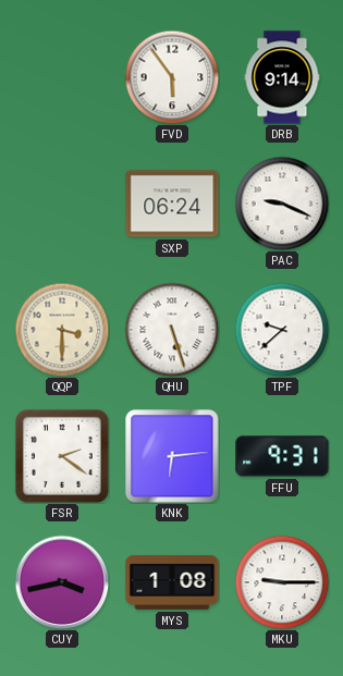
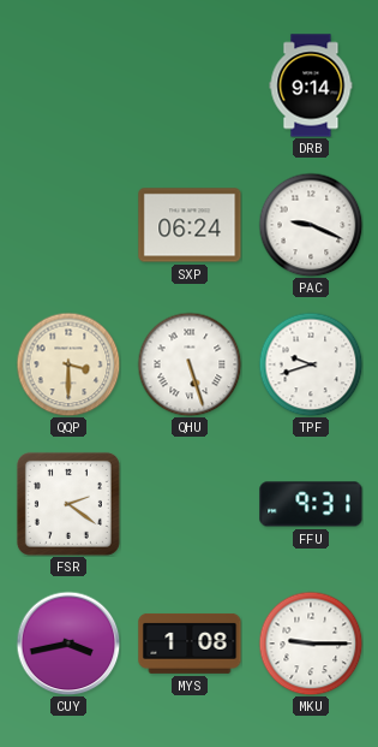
FVD: 5:54 -> none (172, 77)
TPF: 9:38 -> 9:42 (311, 364)
KNK: 6:14 -> none (172, 456)
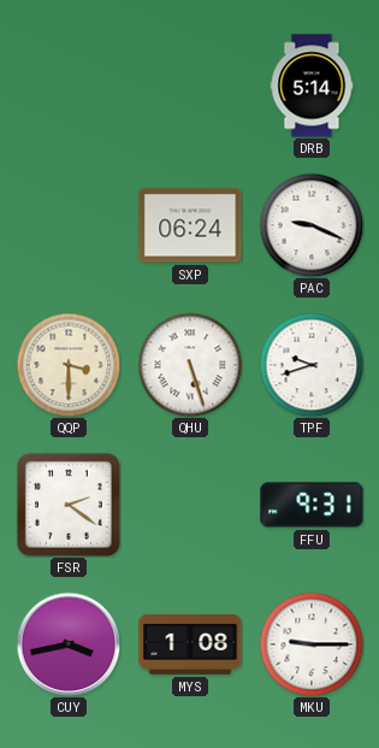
DRB: 9:14 -> 5:14 (312, 86)
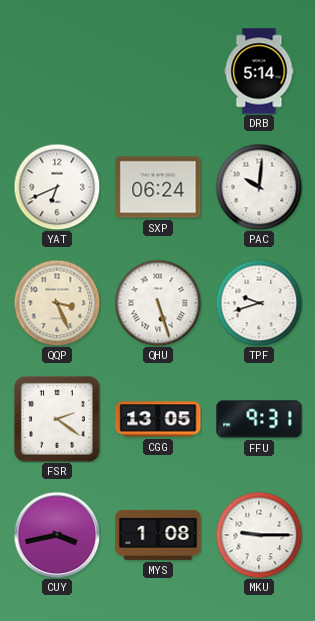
YAT: none -> 6:41 (57, 187)
PAC: 9:19 -> 10:01 (259, 187)
QQP: 3:30 -> 3:26 (57, 303)
CGG: none -> 13:05 (158, 419)
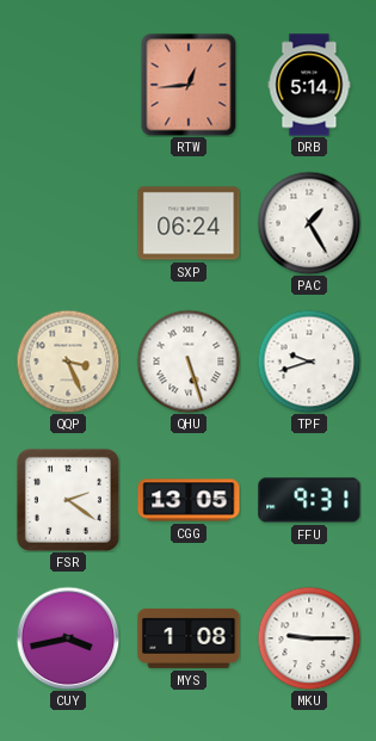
RTW: none -> 12:44 (189, 85)
YAT: 6:41 -> none (57, 187)
PAC: 10:01 -> 1:25 (309, 223)
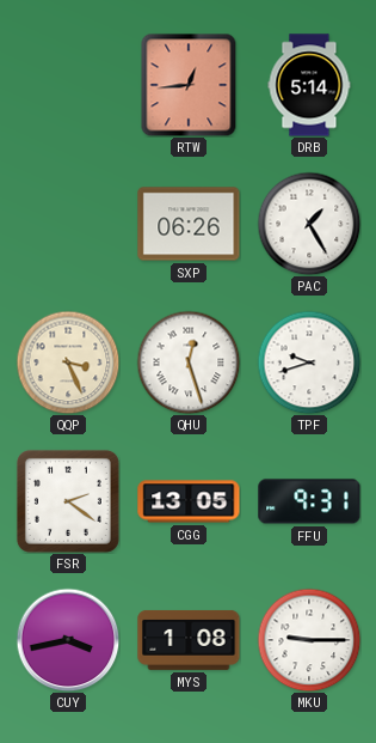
SXP: 06:24 -> 06:26 (189, 224)
QHU: 5:27 -> 12:27 (189, 363)
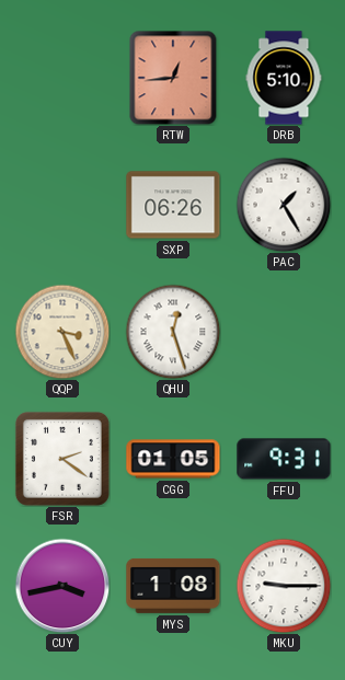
DRB: 5:14 -> 5:10 (284, 78)
TPF: 9:42 -> none (309, 363)
CGG: 13:05 -> 01:05 (173, 459)
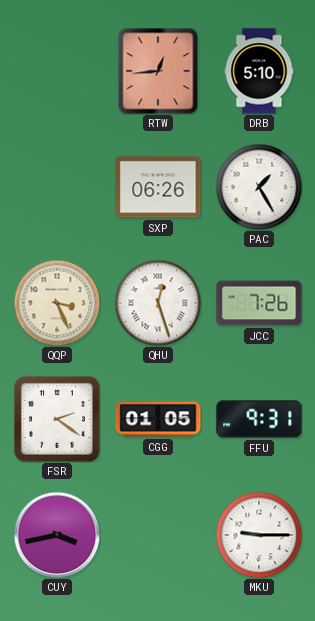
JCC: none -> 7:26 (259, 303)
MYS: 1:08 -> none (173, 586)
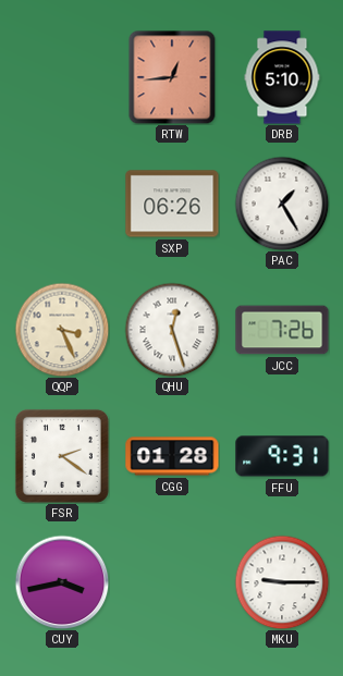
CGG: 01:05 -> 01:28 (172, 456)
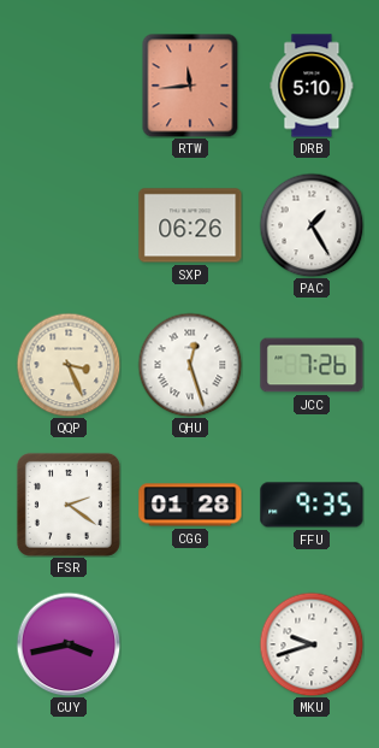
RTW: 12:44 -> 11:44 (190, 86)
FFU: 9:31 -> 9:35 (312, 505)
MKU: 9:15 -> 9:42 (312, 644)
